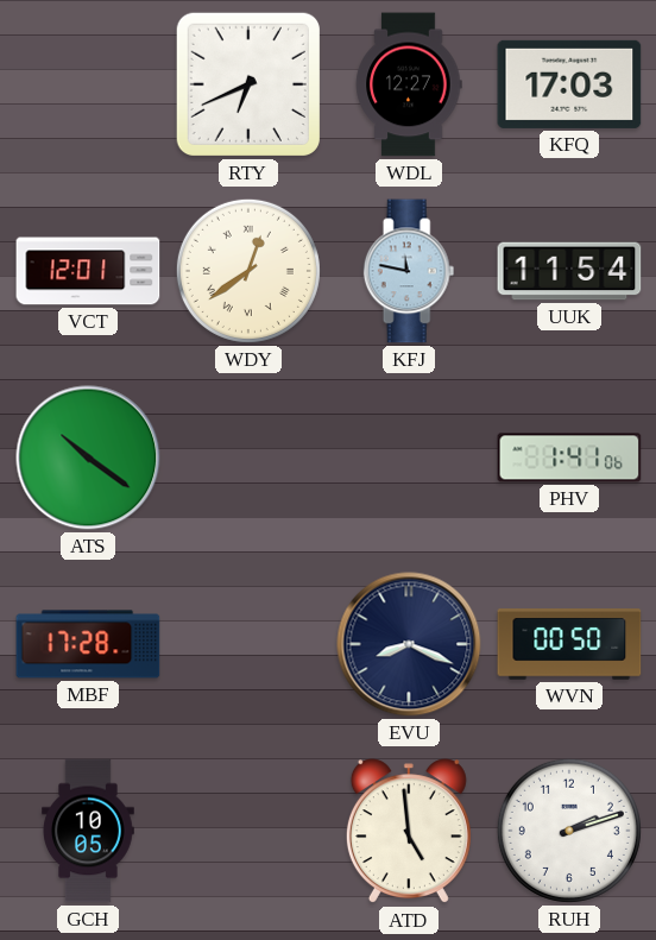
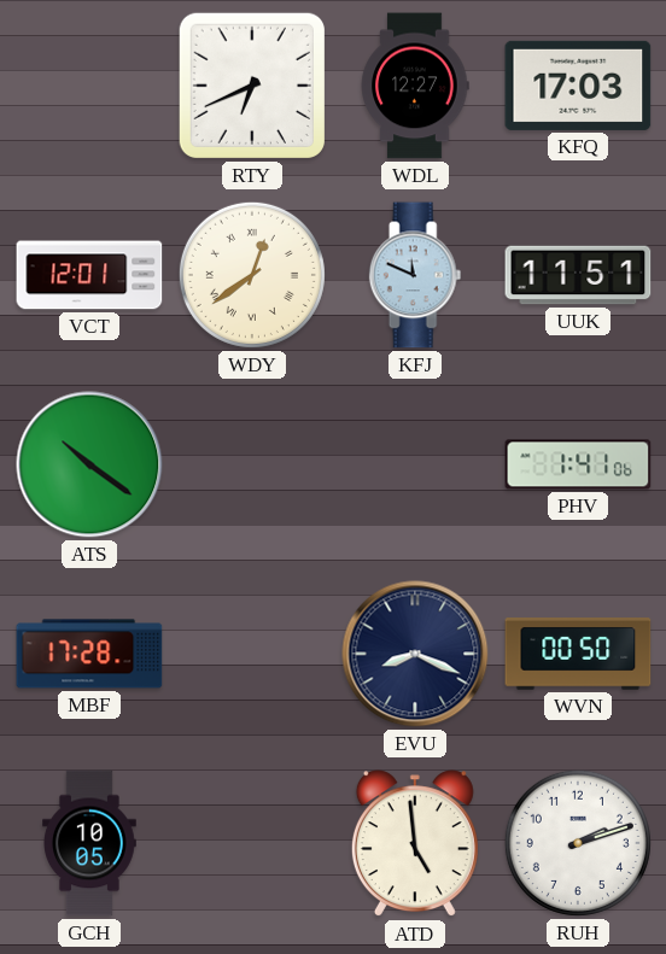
KFJ: 11:47 -> 11:49 (415, 275)
UUK: 11:54 -> 11:51 (578, 275)
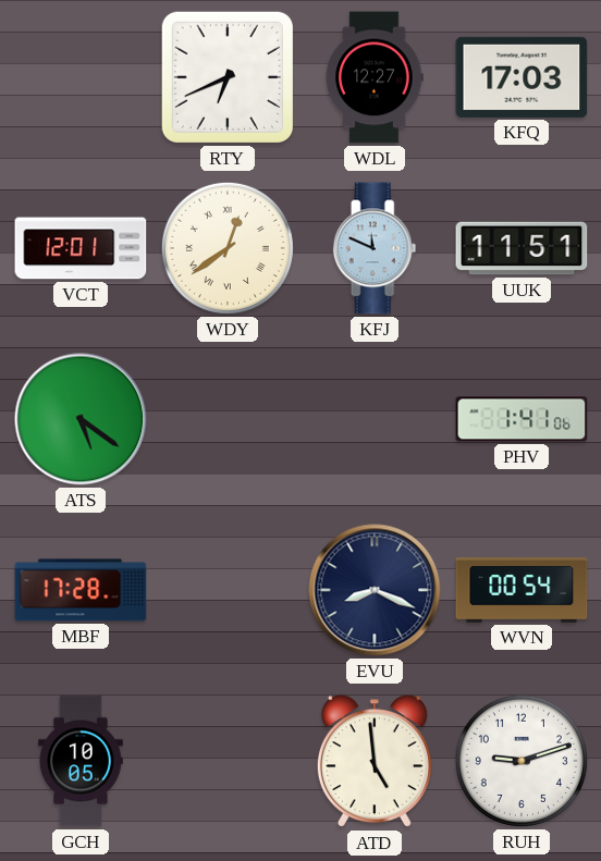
ATS: 10:21 -> 5:21 (81, 419)
WVN: 00:50 -> 00:54 (522, 590)
RUH: 2:12 -> 9:12 (522, 761)
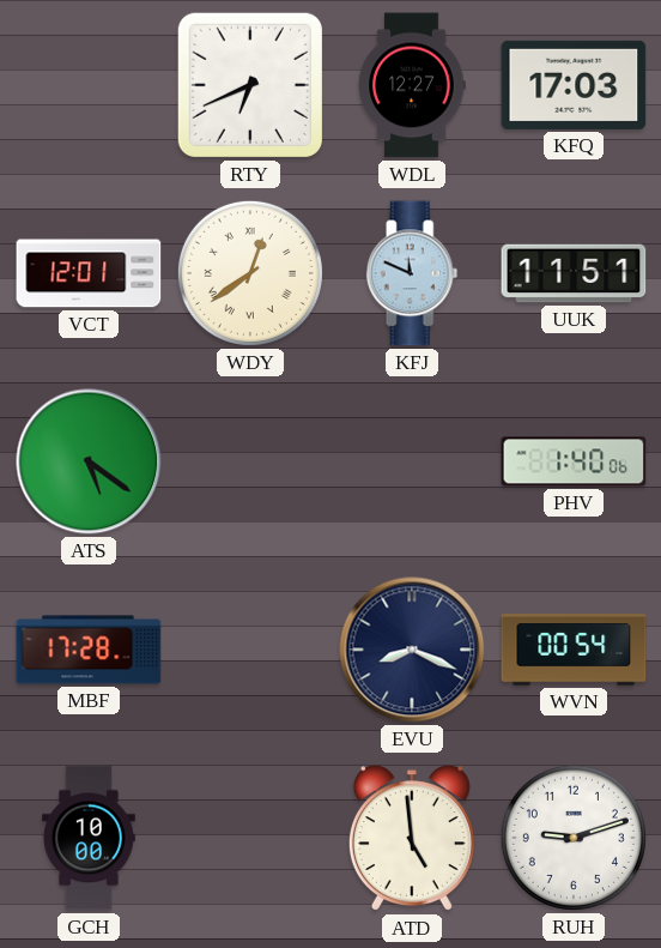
PHV: 1:41 -> 1:40 (574, 461)
GCH: 10:05 -> 10:00 (90, 838)
